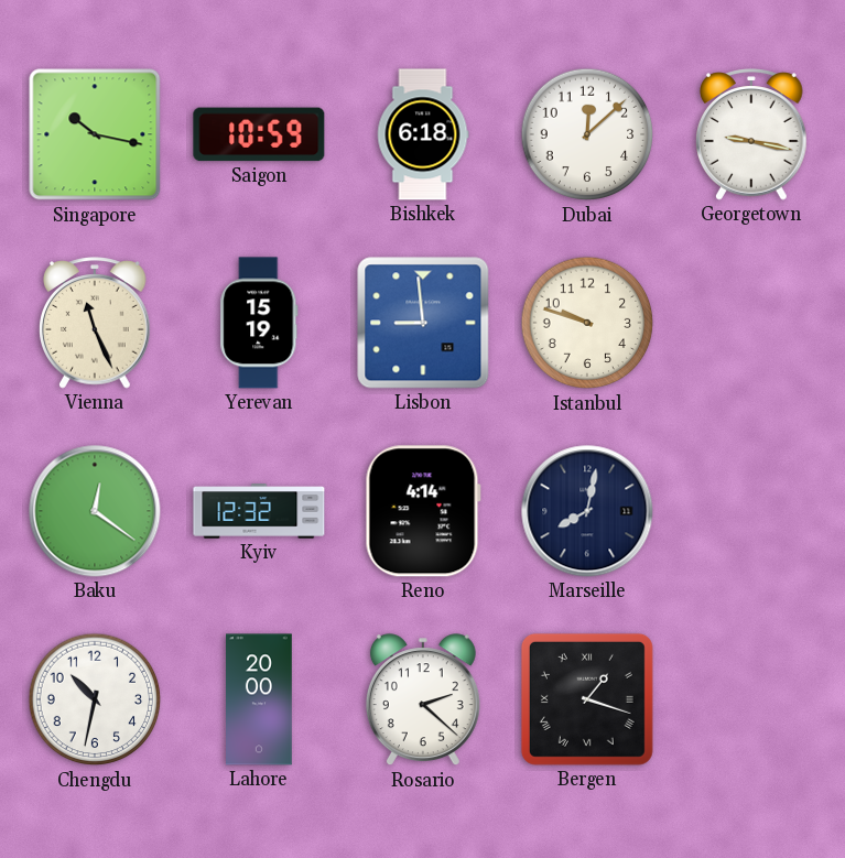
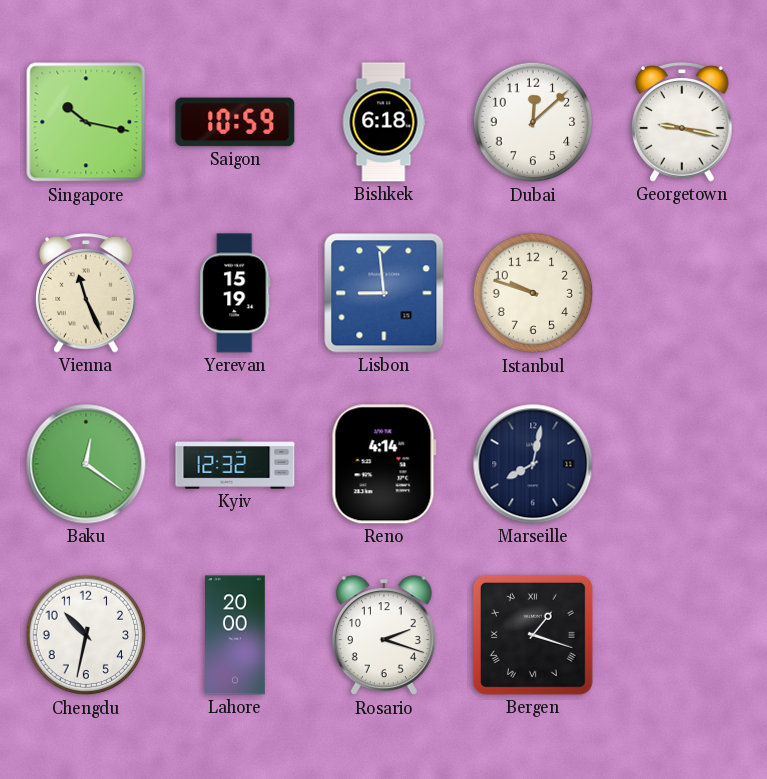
Rosario: 2:22 -> 2:18 (384, 636)
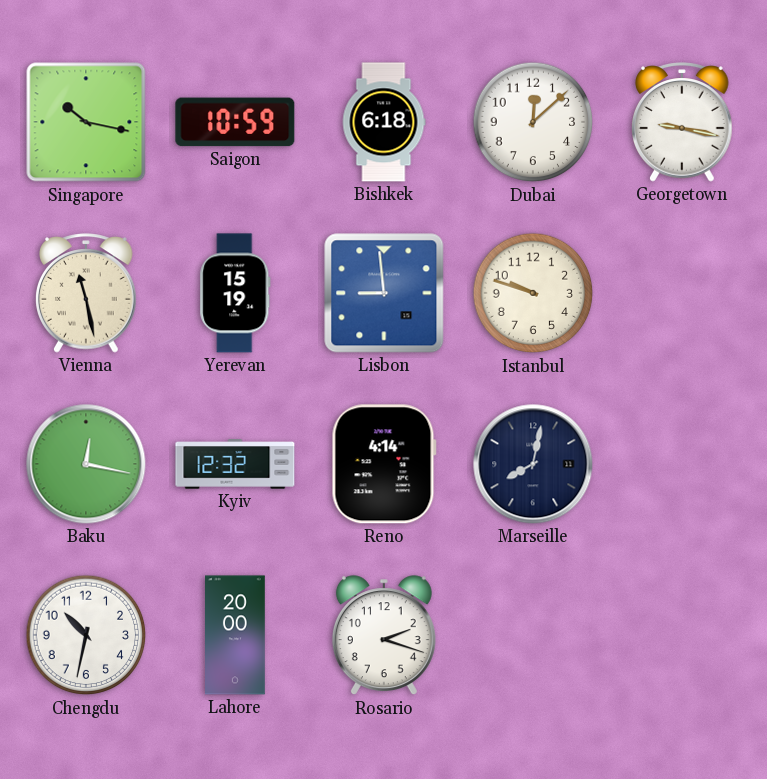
Vienna: 11:26 -> 11:28 (86, 293)
Baku: 12:21 -> 12:17 (86, 464)
Bergen: 1:18 -> none (533, 635)
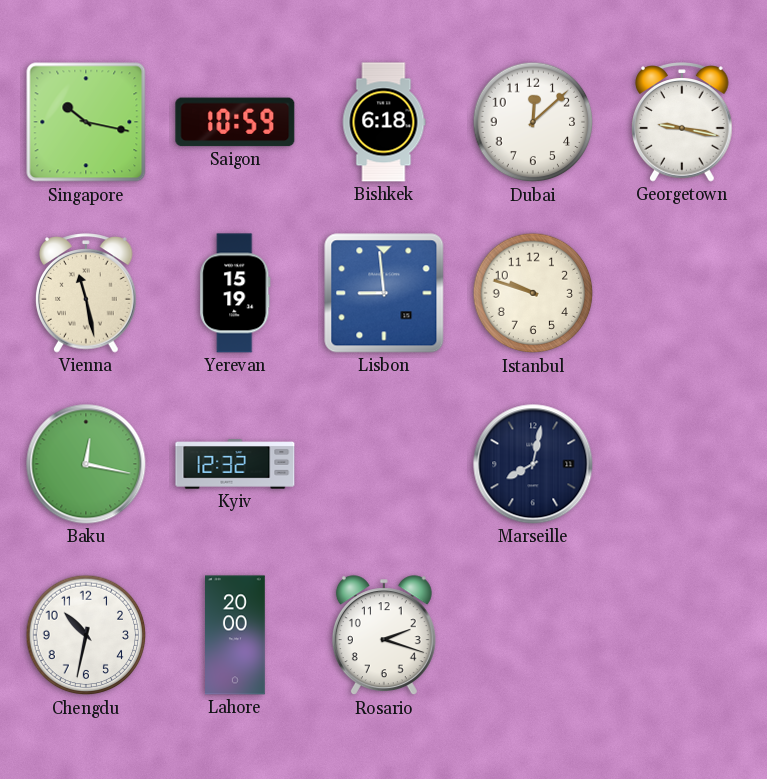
Reno: 4:14 -> none (384, 464)
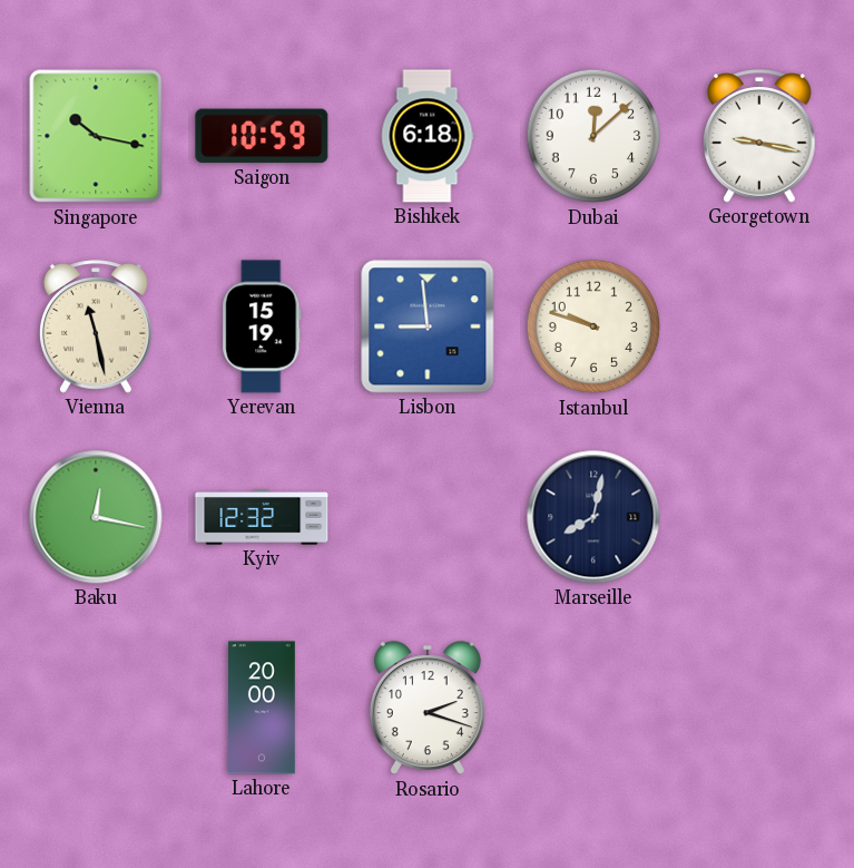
Chengdu: 10:32 -> none (86, 635)
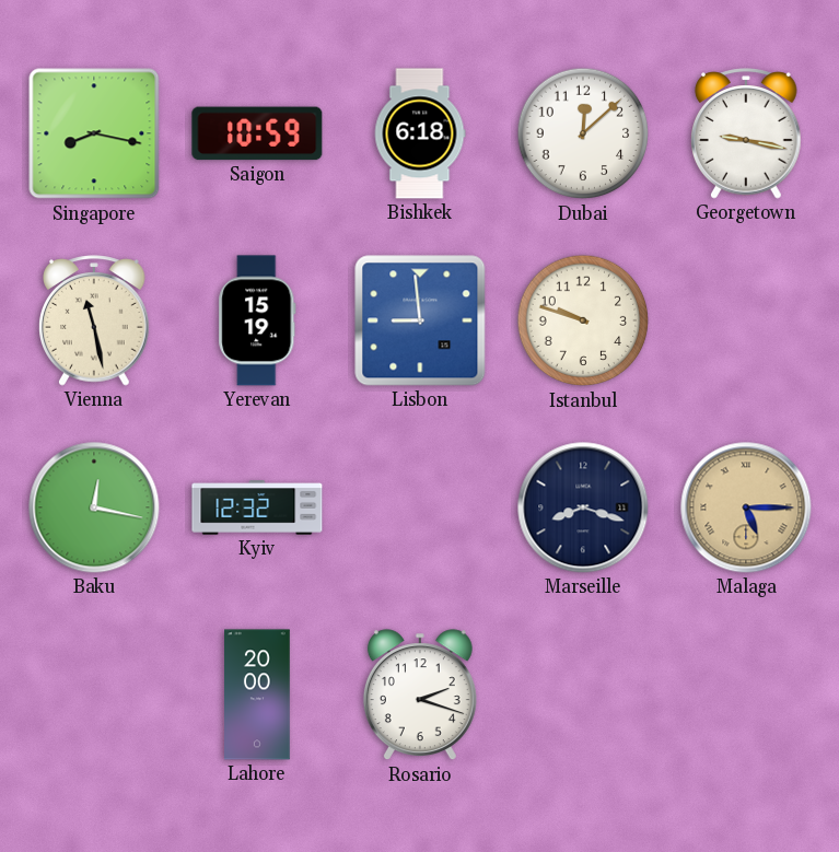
Singapore: 10:17 -> 8:17 (94, 133)
Marseille: 8:02 -> 8:18 (583, 507)
Malaga: none -> 5:15 (746, 507)
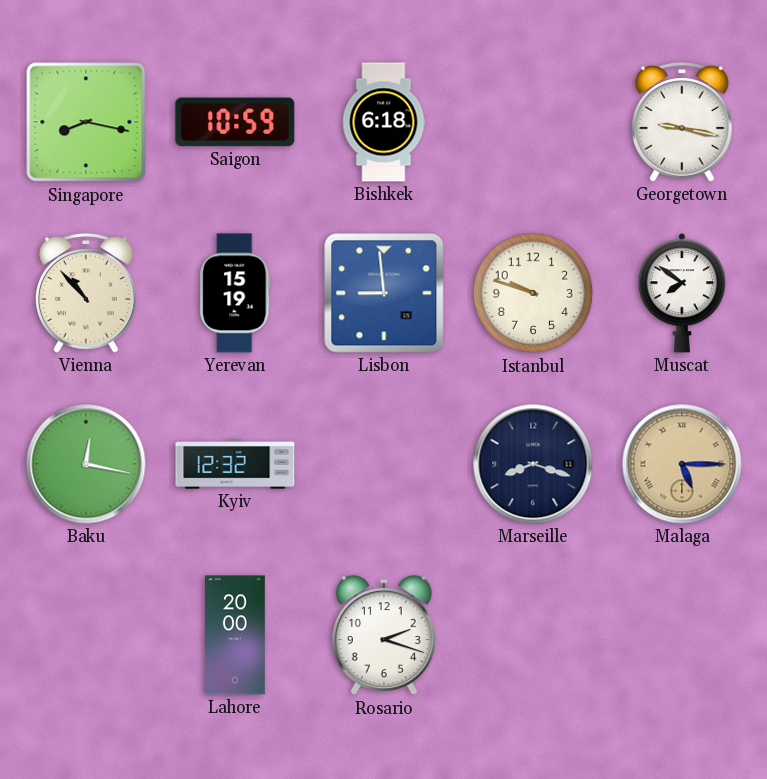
Dubai: 12:08 -> none (583, 133)
Vienna: 11:28 -> 10:53 (86, 293)
Muscat: none -> 7:51 (682, 294)
